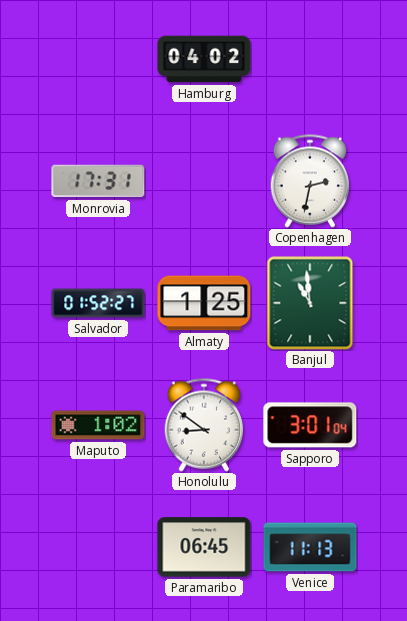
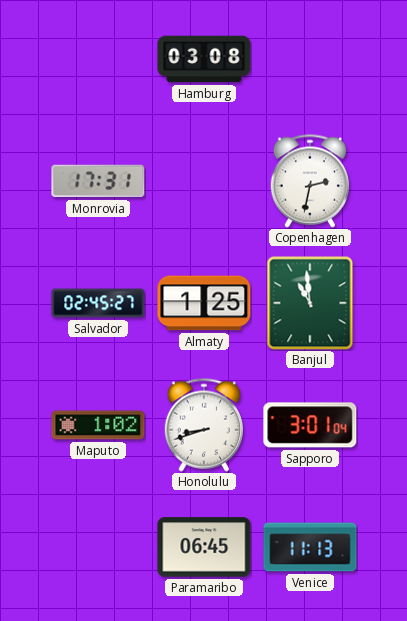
Hamburg: 04:02 -> 03:08 (204, 59)
Salvador: 01:52 -> 02:45 (98, 303)
Honolulu: 8:51 -> 8:42 (203, 425)
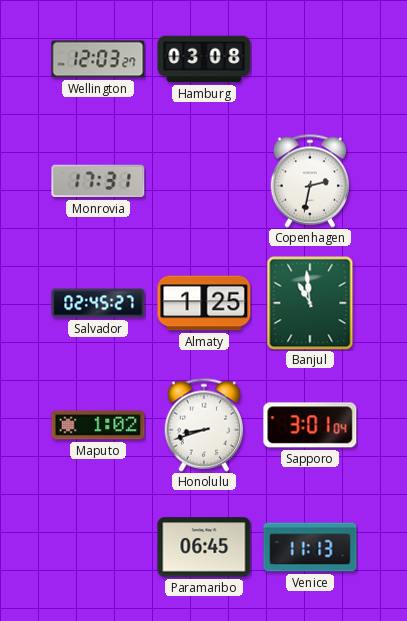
Wellington: none -> 12:03 (98, 59)
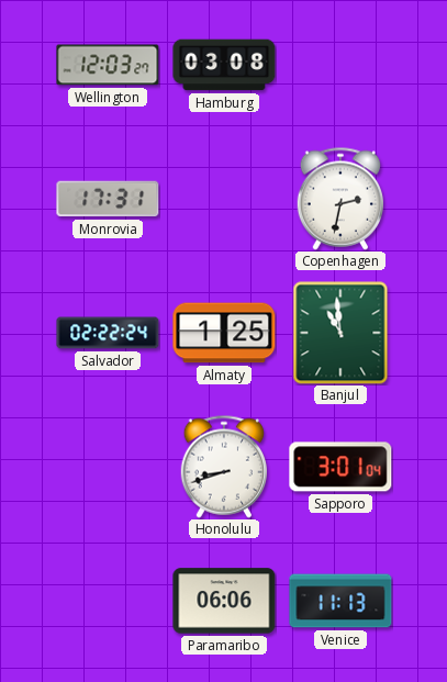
Salvador: 02:45 -> 02:22 (108, 333)
Maputo: 1:02 -> none (98, 425)
Paramaribo: 06:45 -> 06:06 (224, 601)
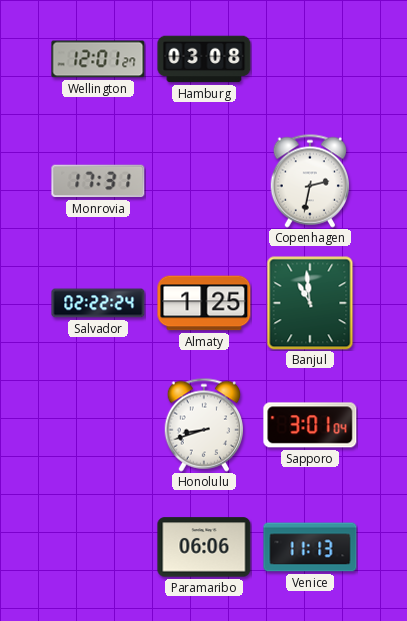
Wellington: 12:03 -> 12:01 (98, 59)
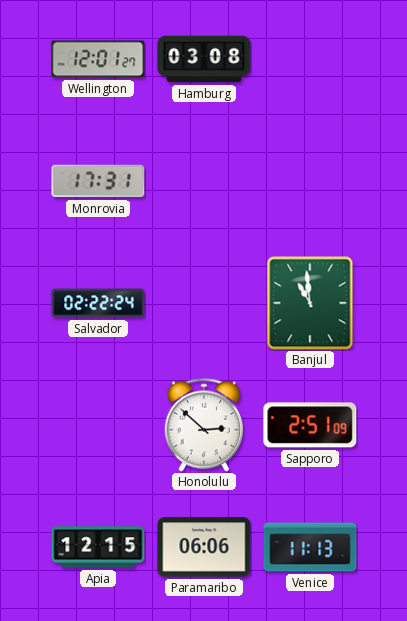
Copenhagen: 2:32 -> none (309, 181)
Almaty: 1:25 -> none (204, 303)
Honolulu: 8:42 -> 2:52 (203, 425)
Sapporo: 3:01 -> 2:51 (310, 425)
Apia: none -> 12:15 (98, 547)
